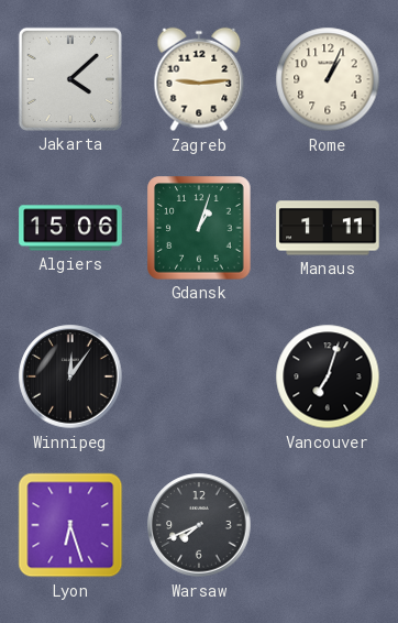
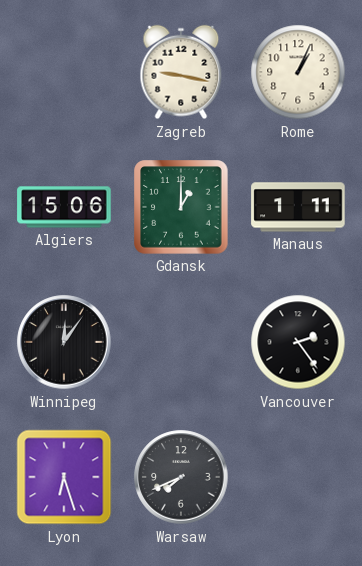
Jakarta: 4:08 -> none (70, 79)
Zagreb: 9:14 -> 9:17 (181, 72)
Gdansk: 1:03 -> 1:00 (181, 207)
Vancouver: 7:03 -> 2:24 (298, 342)
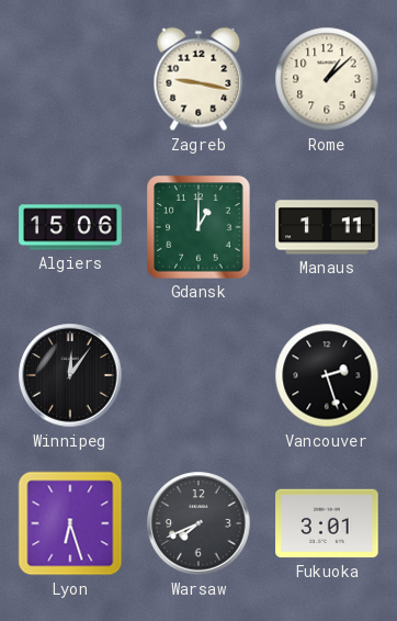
Rome: 1:04 -> 1:08 (327, 79)
Vancouver: 2:24 -> 2:27 (327, 375)
Fukuoka: none -> 3:01 (327, 523)
